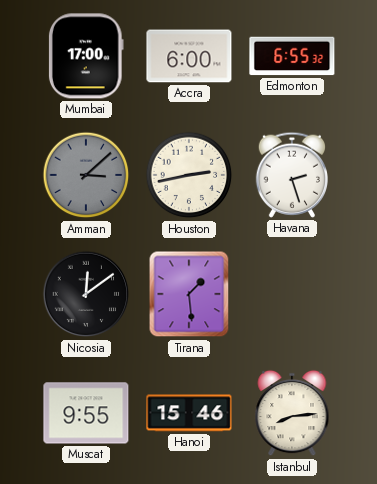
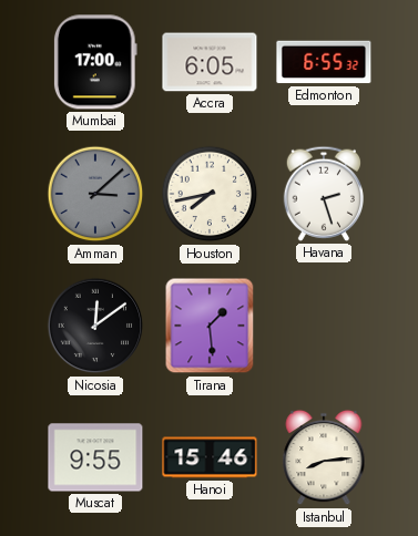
Accra: 6:00 -> 6:05 (210, 62)
Houston: 2:43 -> 7:43 (210, 194)
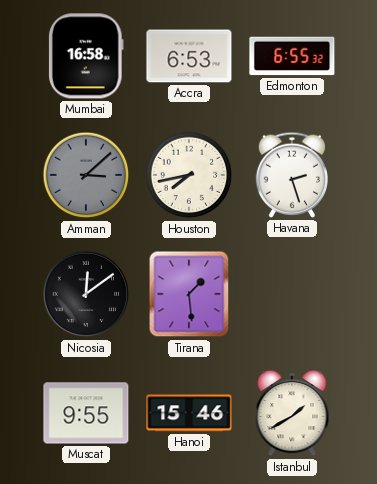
Mumbai: 17:00 -> 16:58 (86, 56)
Accra: 6:05 -> 6:53 (189, 56)
Istanbul: 8:14 -> 1:40 (292, 413)
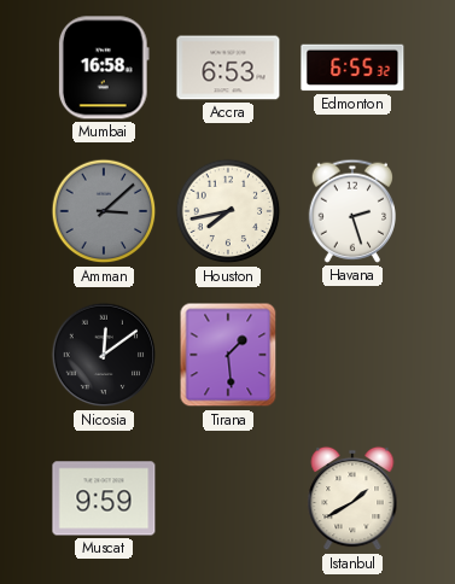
Muscat: 9:55 -> 9:59 (104, 498)
Hanoi: 15:46 -> none (189, 413)
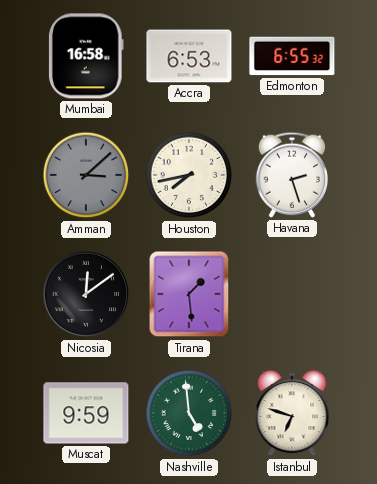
Nashville: none -> 4:59 (189, 413)
Istanbul: 1:40 -> 6:48 (292, 413)
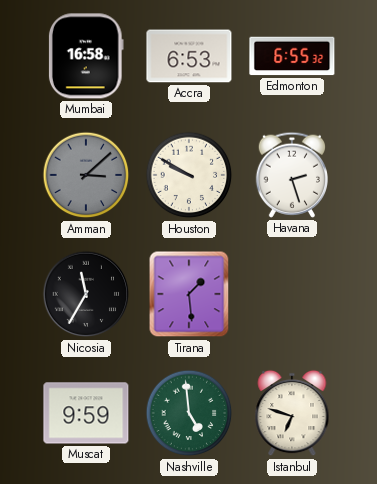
Houston: 7:43 -> 9:50 (189, 175)
Nicosia: 12:09 -> 11:35 (86, 294)
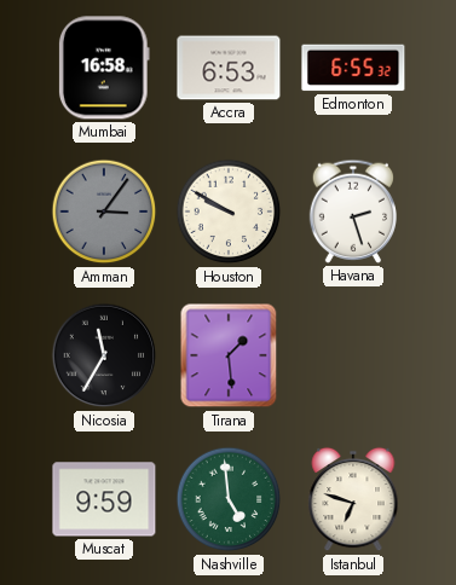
Amman: 3:08 -> 3:06 (104, 212)
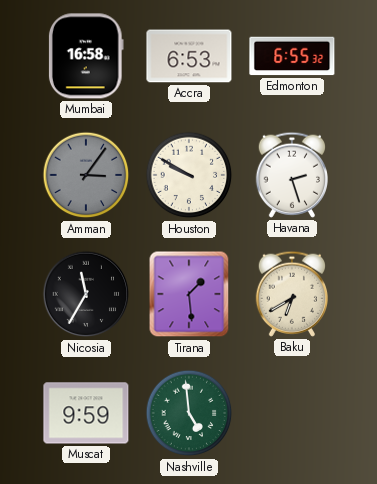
Baku: none -> 6:40 (291, 294)
Istanbul: 6:48 -> none (353, 499)
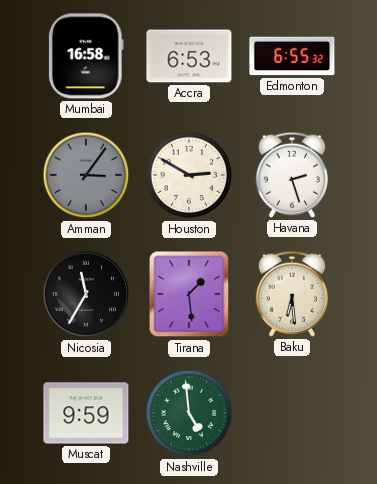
Houston: 9:50 -> 2:50 (189, 175)
Baku: 6:40 -> 6:29 (291, 294)
